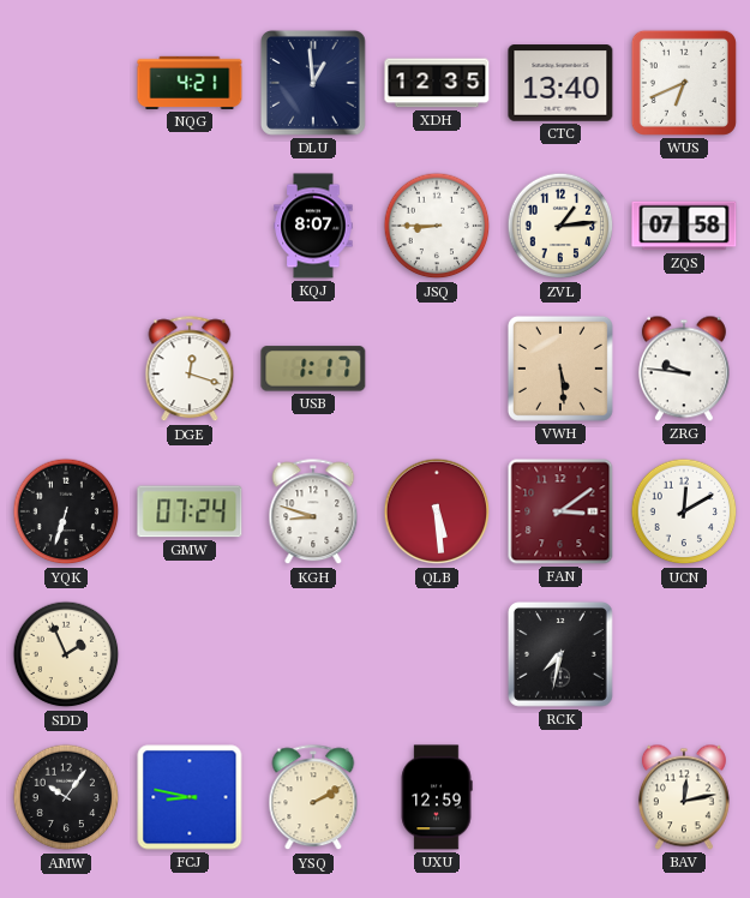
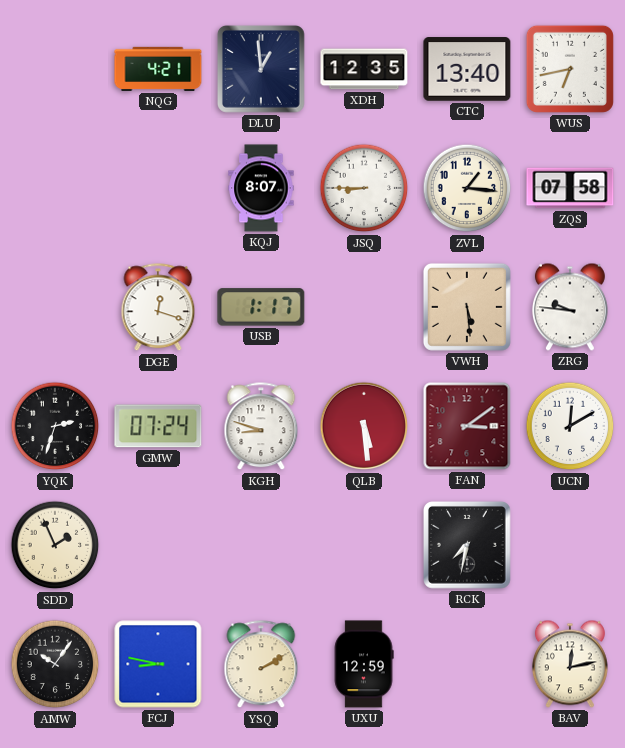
WUS: 6:41 -> 6:43 (570, 69)
ZVL: 1:14 -> 1:16 (467, 188)
YQK: 6:33 -> 2:33 (55, 426)
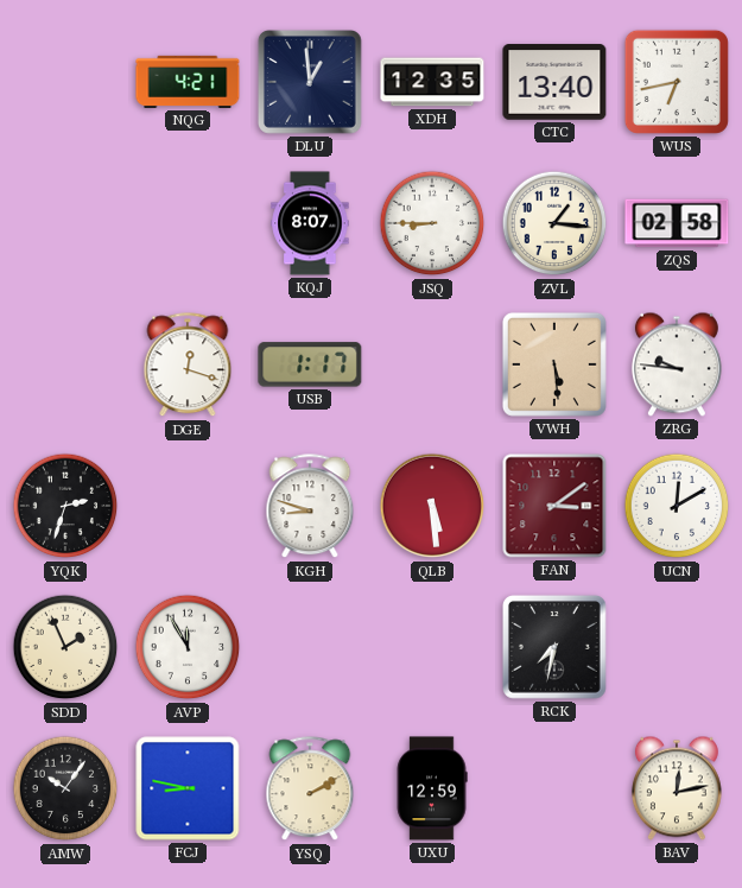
ZQS: 07:58 -> 02:58 (677, 223)
GMW: 07:24 -> none (158, 426)
AVP: none -> 11:55 (188, 647)
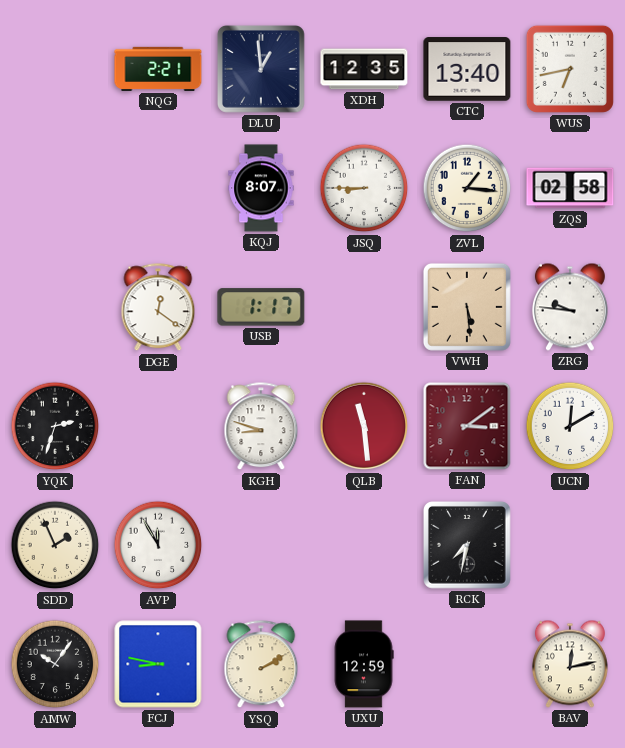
NQG: 4:21 -> 2:21 (158, 69)
DGE: 12:18 -> 12:21 (158, 308)
QLB: 5:29 -> 11:29 (364, 426)
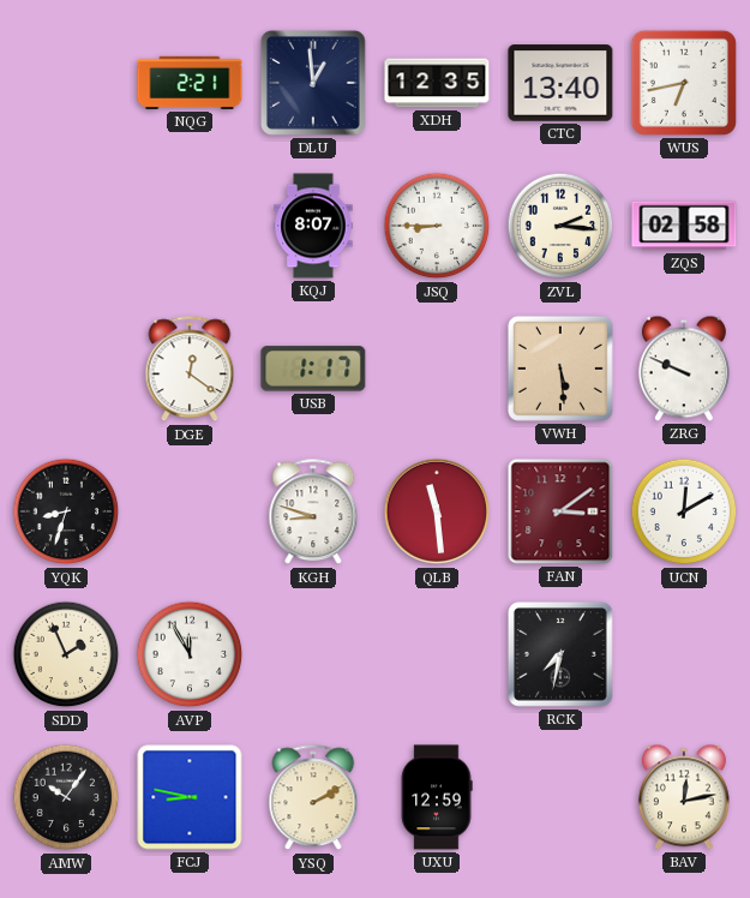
ZVL: 1:16 -> 2:16 (560, 226)
ZRG: 9:46 -> 9:49 (684, 369)
YQK: 2:33 -> 8:33 (66, 511)
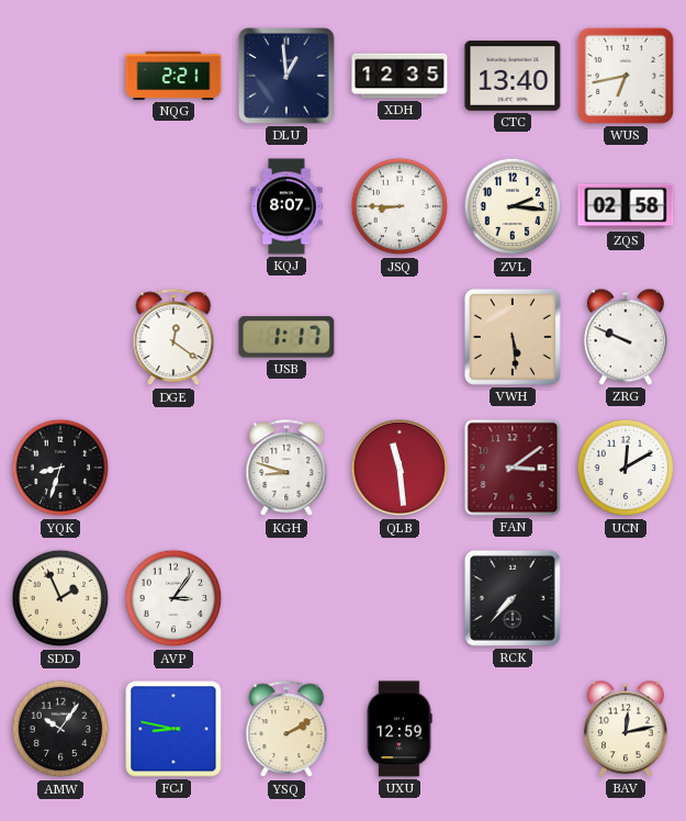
AVP: 11:55 -> 3:06 (173, 598)
RCK: 7:32 -> 7:37 (513, 598)
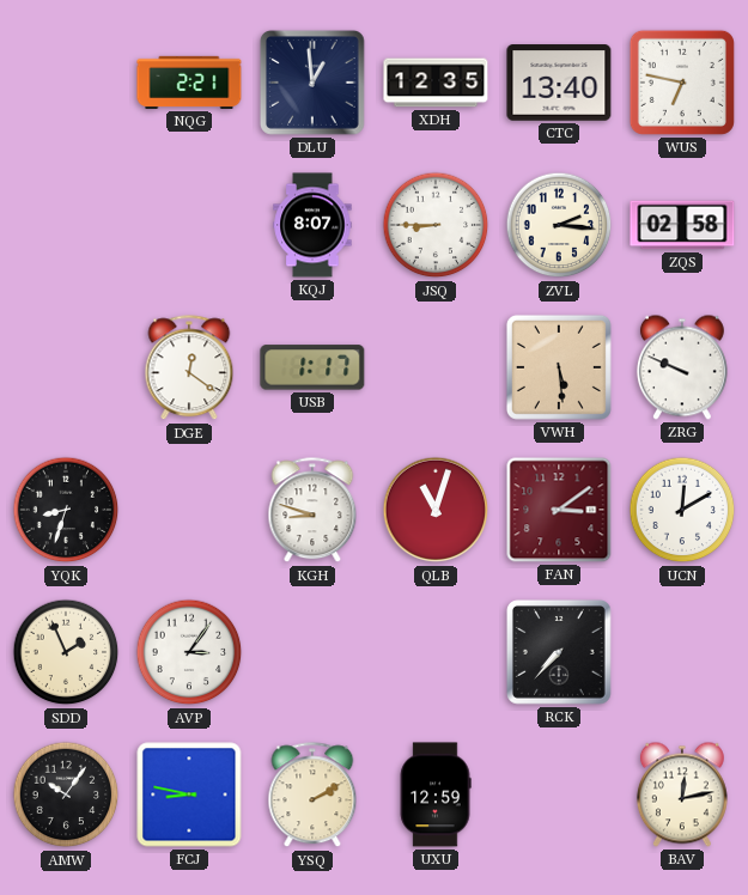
WUS: 6:43 -> 6:47 (682, 83)
QLB: 11:29 -> 11:03 (436, 510)
